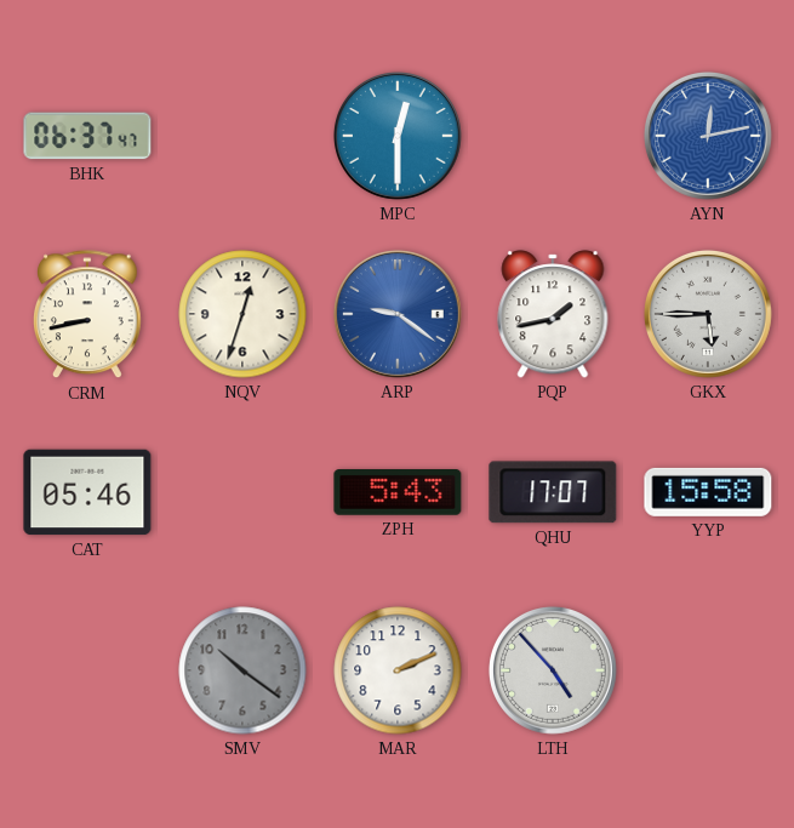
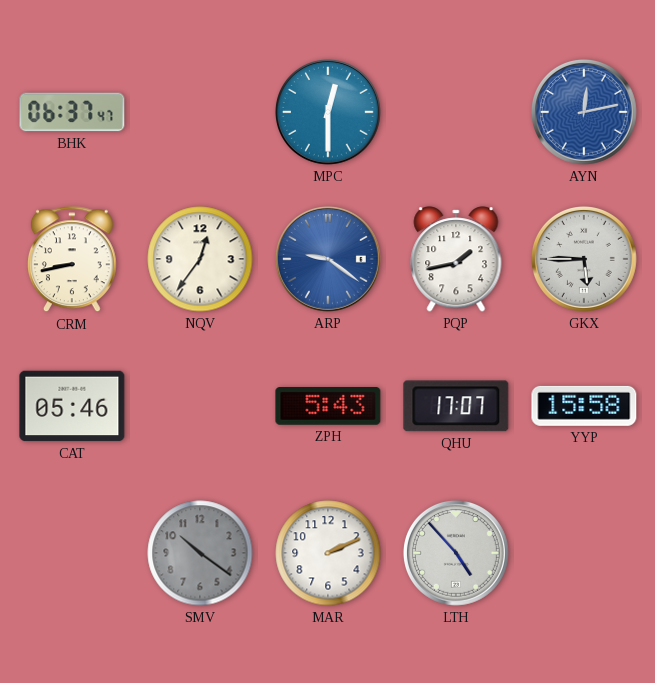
NQV: 12:33 -> 12:36 (200, 259)
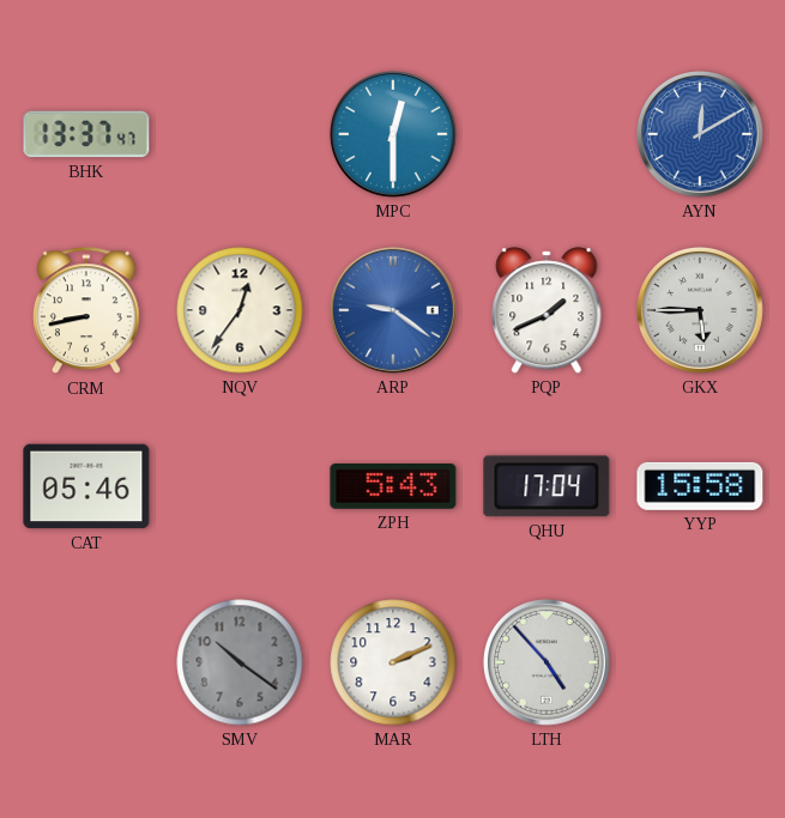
BHK: 06:37 -> 13:37 (86, 134)
AYN: 12:13 -> 12:10 (700, 134)
PQP: 1:43 -> 1:41 (547, 310)
QHU: 17:07 -> 17:04 (547, 486)
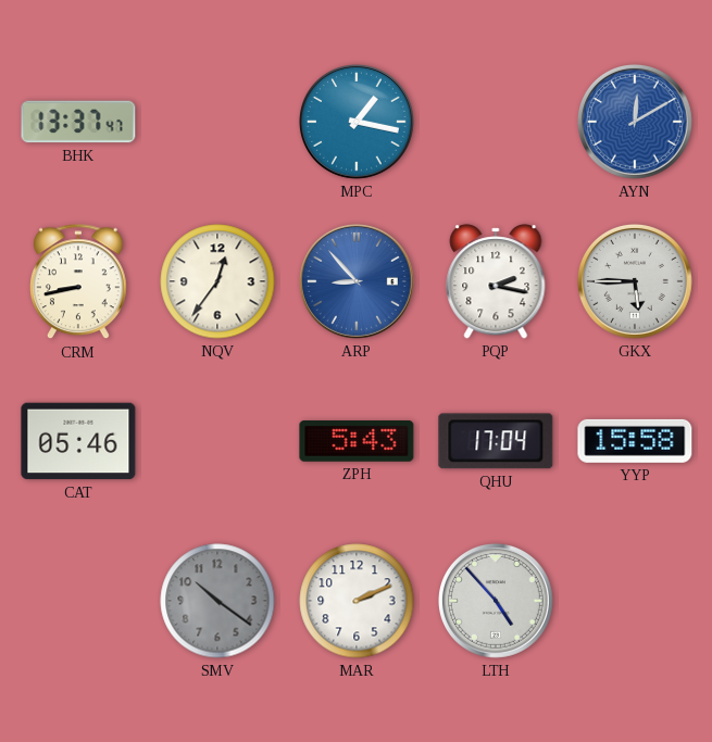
MPC: 12:30 -> 1:17 (357, 122)
ARP: 9:21 -> 8:53 (357, 281)
PQP: 1:41 -> 2:17 (496, 281)
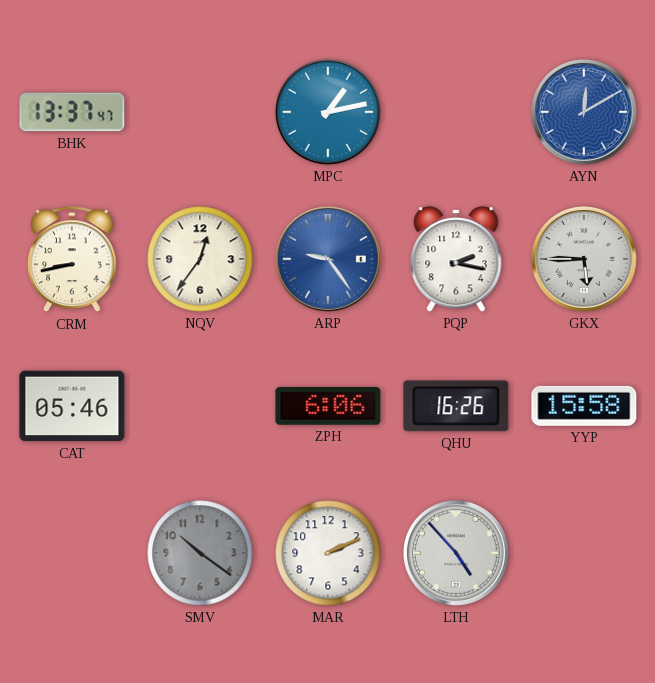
MPC: 1:17 -> 1:13 (328, 112)
ARP: 8:53 -> 9:24 (328, 259)
ZPH: 5:43 -> 6:06 (328, 407)
QHU: 17:04 -> 16:26 (456, 406)
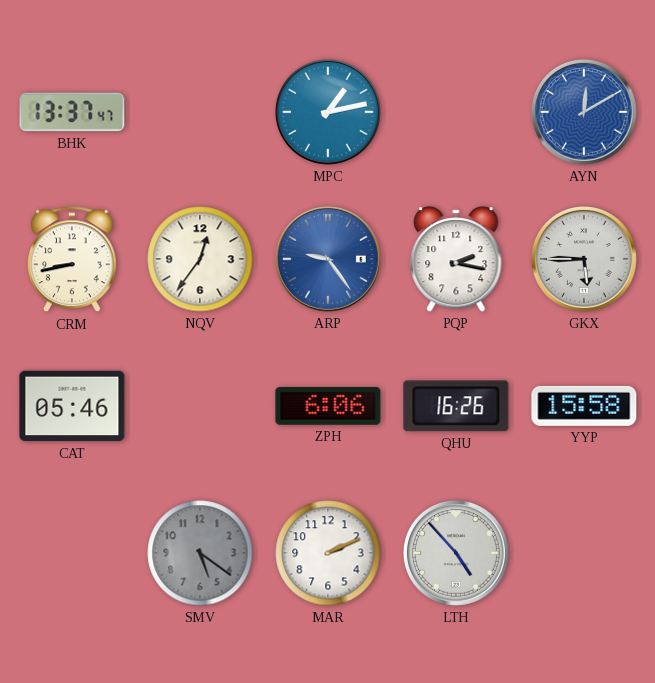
SMV: 10:21 -> 5:21 (200, 553)
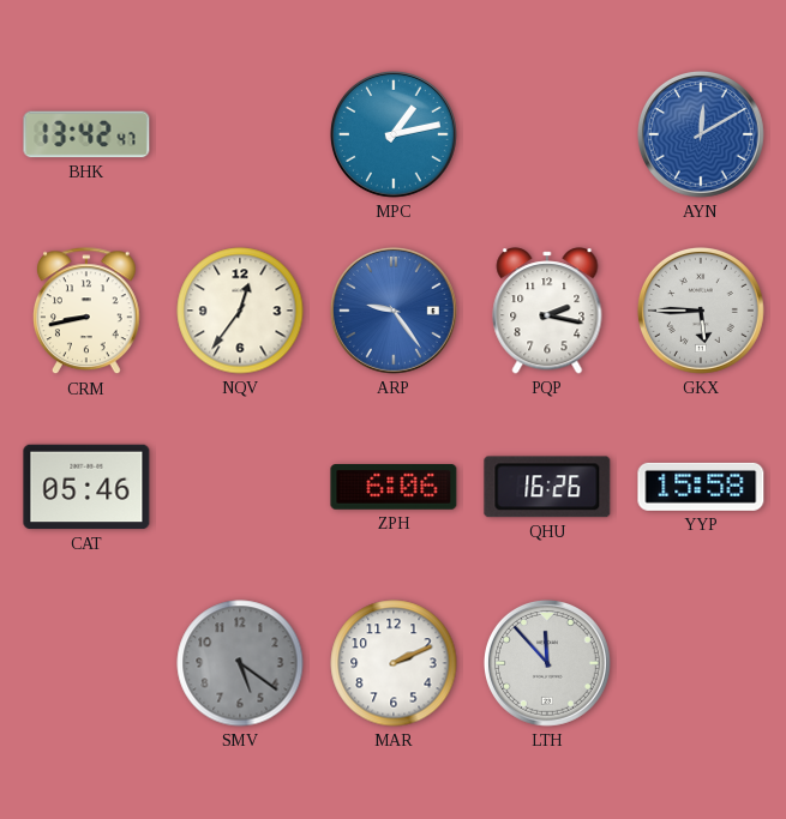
BHK: 13:37 -> 13:42 (86, 134)
LTH: 4:53 -> 11:53 (547, 663)
